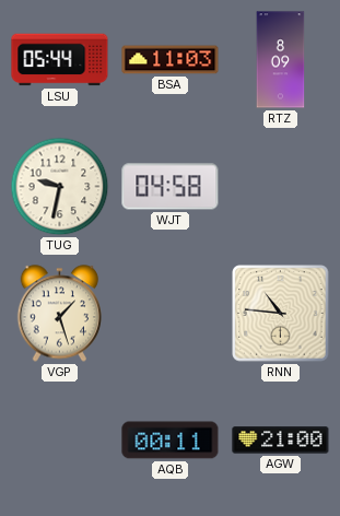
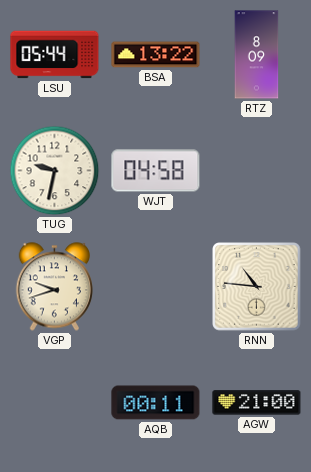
BSA: 11:03 -> 13:22 (156, 55)
VGP: 1:27 -> 9:42 (54, 287)
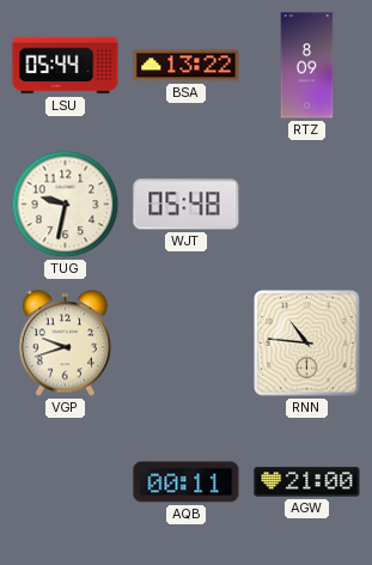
WJT: 04:58 -> 05:48 (187, 205)
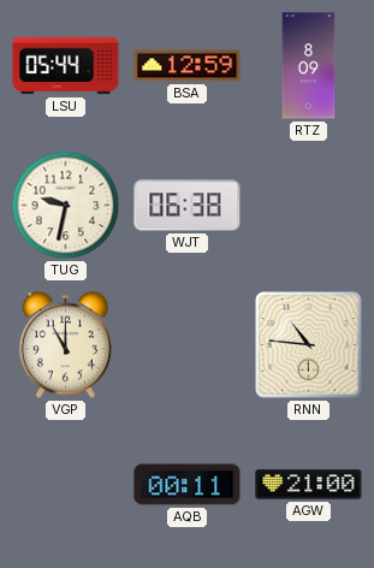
BSA: 13:22 -> 12:59 (188, 66)
WJT: 05:48 -> 06:38 (188, 206)
VGP: 9:42 -> 11:00 (65, 345)
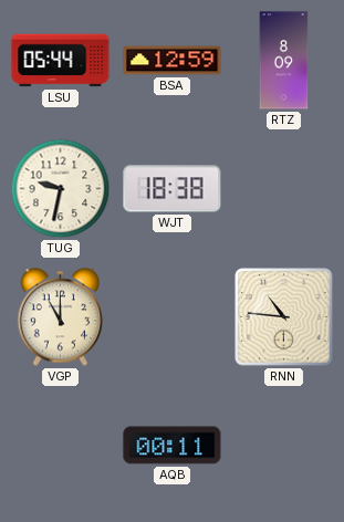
WJT: 06:38 -> 18:38 (173, 189)
AGW: 21:00 -> none (309, 485)
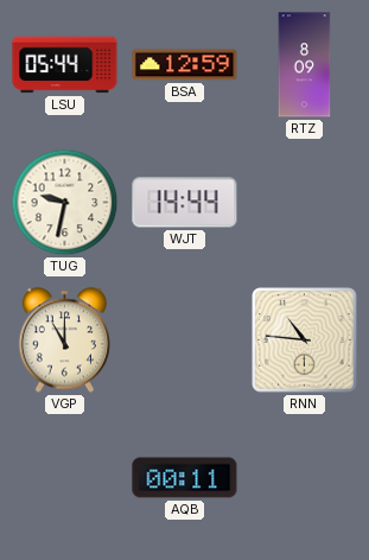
WJT: 18:38 -> 14:44 (185, 203)
